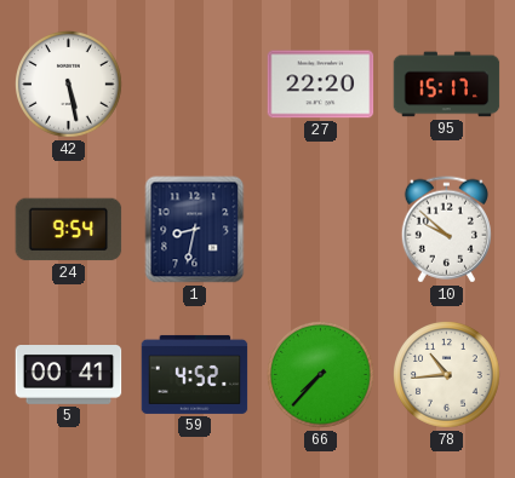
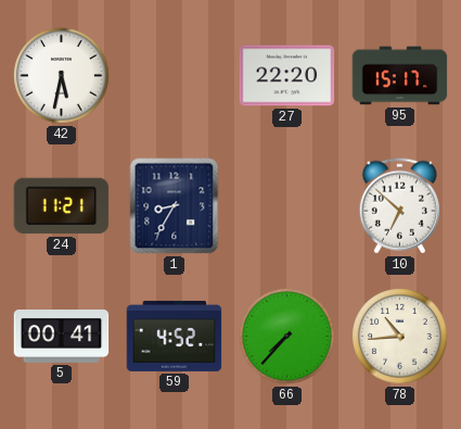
42: 5:28 -> 5:32 (62, 76)
24: 9:54 -> 11:21 (62, 206)
1: 8:32 -> 8:35 (175, 206)
10: 9:52 -> 6:52 (399, 206)
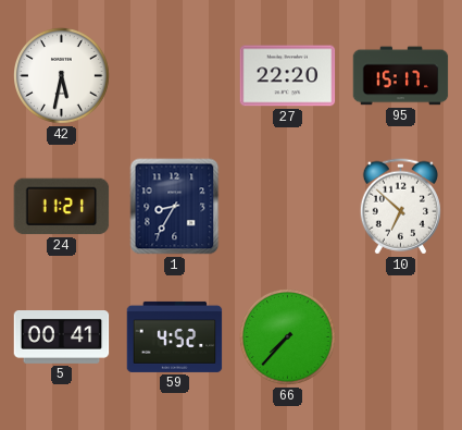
78: 10:44 -> none (400, 337)
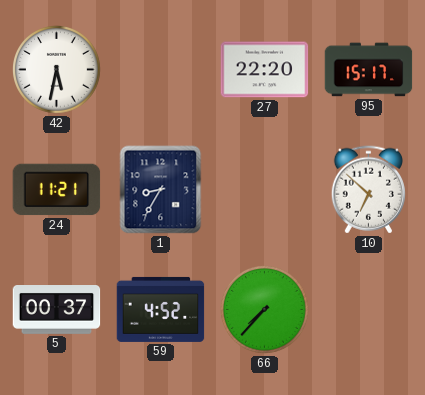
5: 00:41 -> 00:37 (57, 310)
